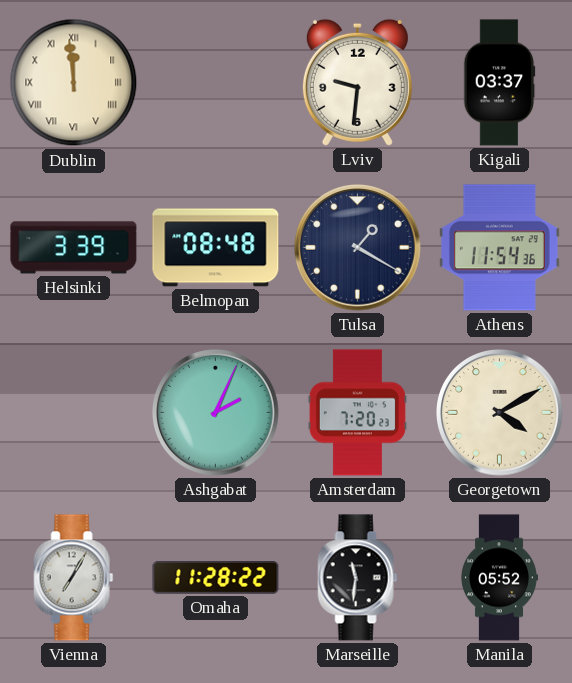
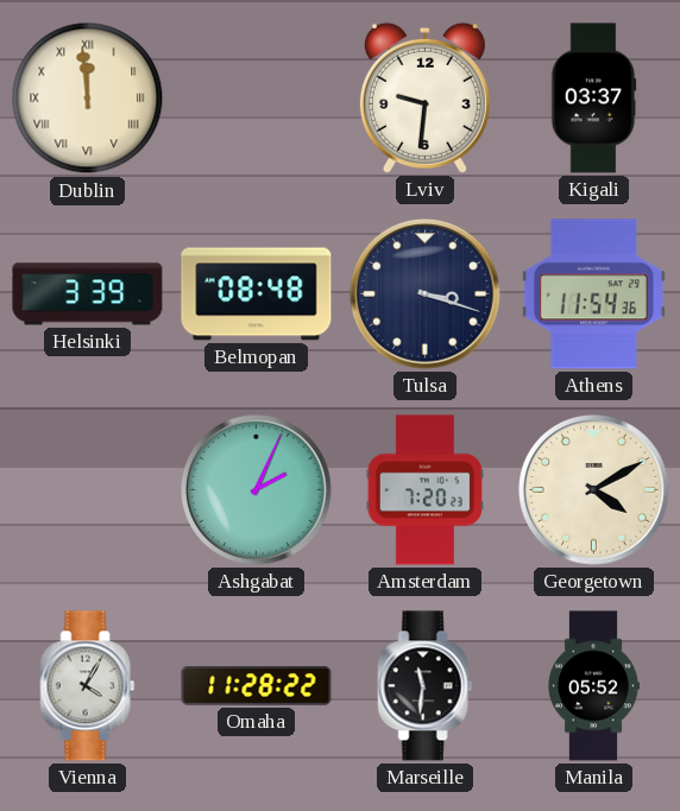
Tulsa: 1:20 -> 3:18 (426, 294)
Vienna: 7:05 -> 4:05 (88, 686)
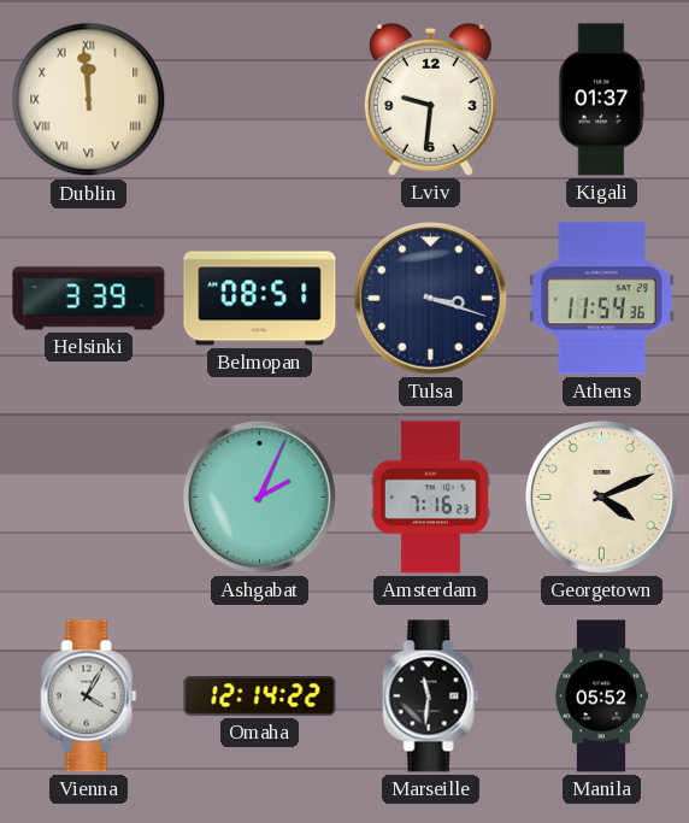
Kigali: 03:37 -> 01:37 (601, 100)
Belmopan: 08:48 -> 08:51 (260, 299)
Amsterdam: 7:20 -> 7:16 (430, 498)
Georgetown: 4:10 -> 4:11 (602, 498)
Omaha: 11:28 -> 12:14 (260, 696)
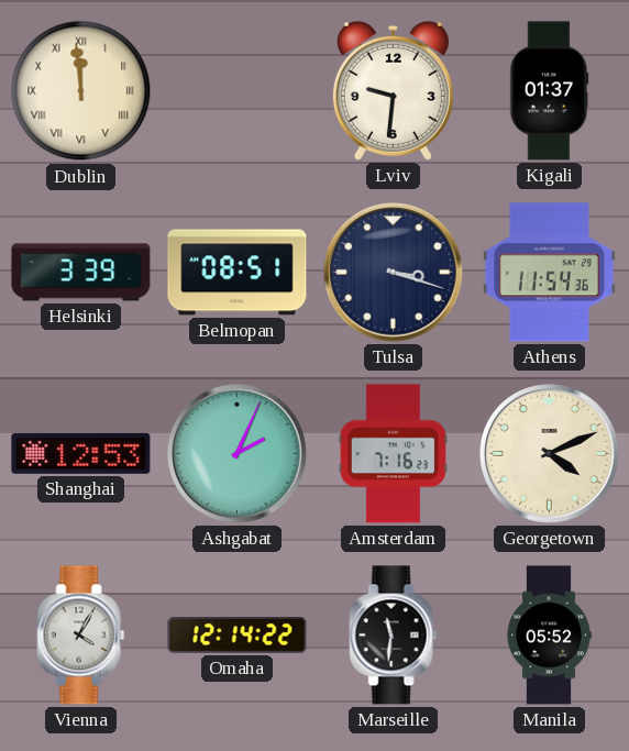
Shanghai: none -> 12:53 (81, 453)
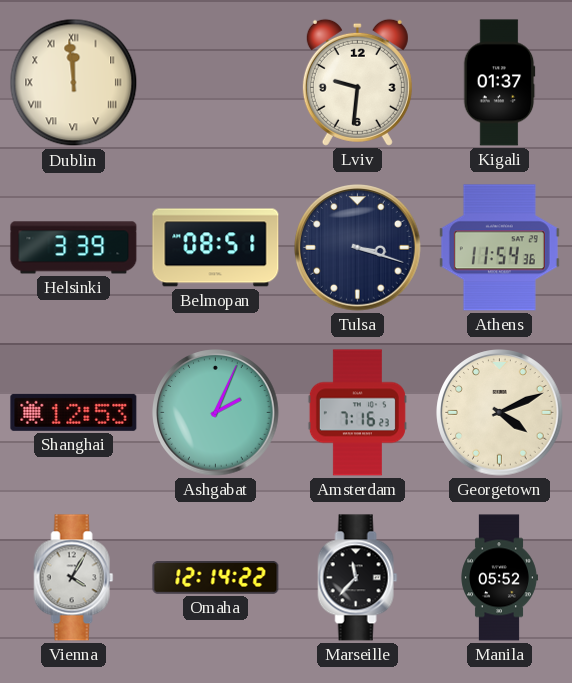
Marseille: 11:31 -> 11:37 (358, 578)
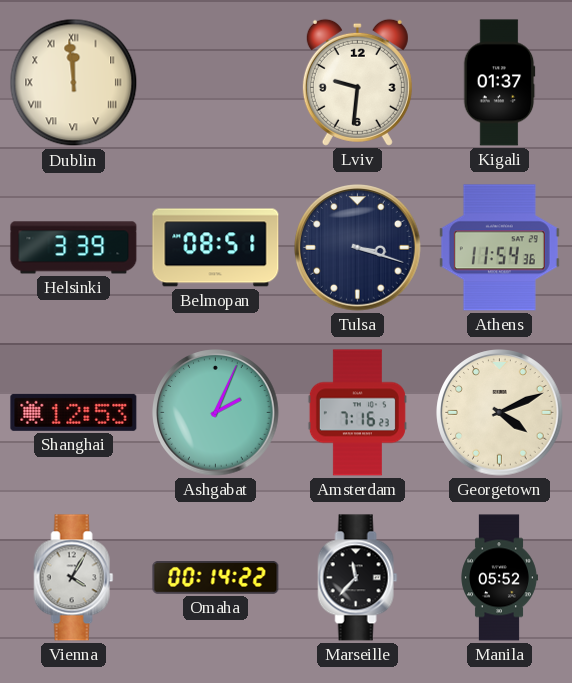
Omaha: 12:14 -> 00:14 (216, 578)
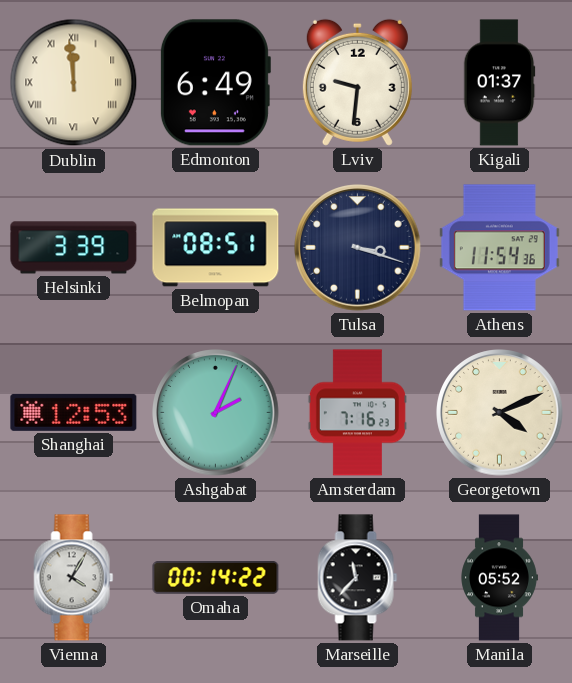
Edmonton: none -> 6:49 (215, 83)
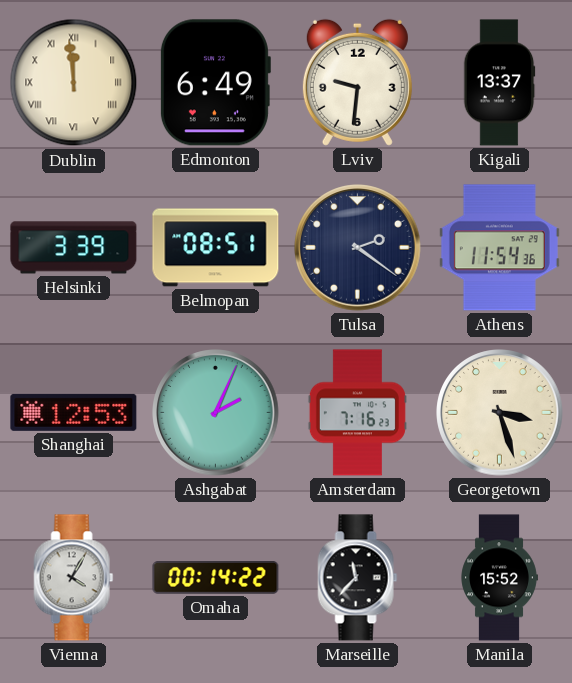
Kigali: 01:37 -> 13:37 (499, 83)
Tulsa: 3:18 -> 2:21 (358, 248)
Georgetown: 4:11 -> 3:27 (500, 413)
Manila: 05:52 -> 15:52 (499, 578)
